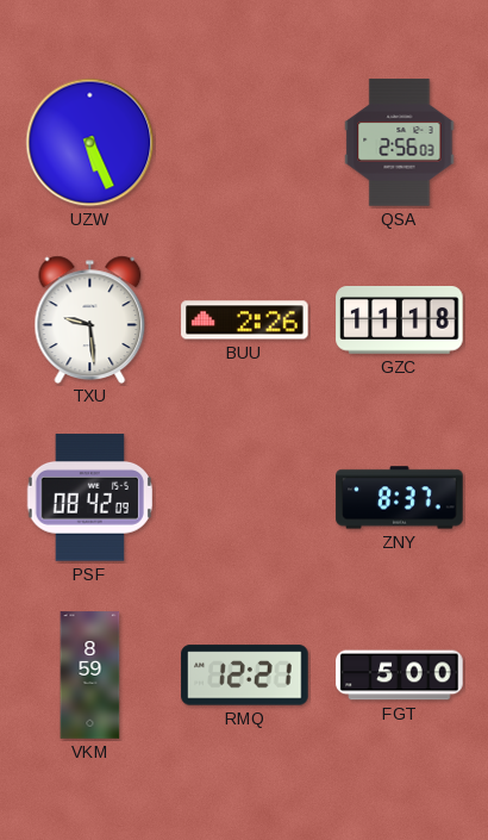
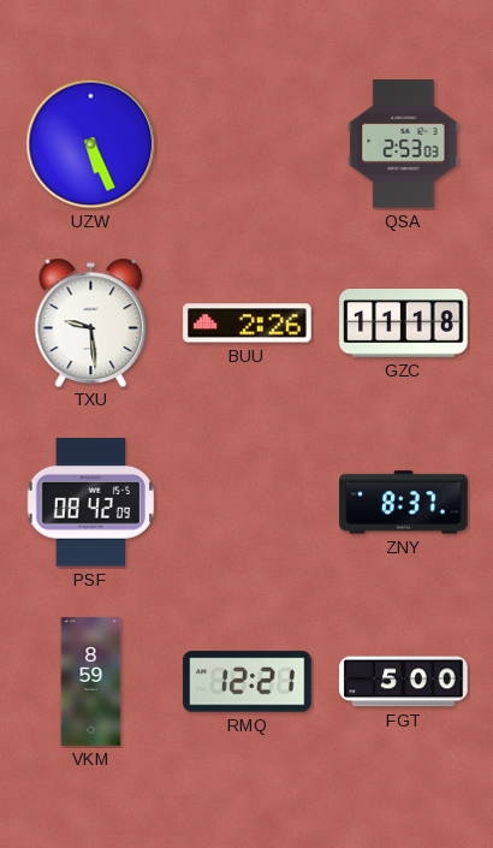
QSA: 2:56 -> 2:53 (404, 144)
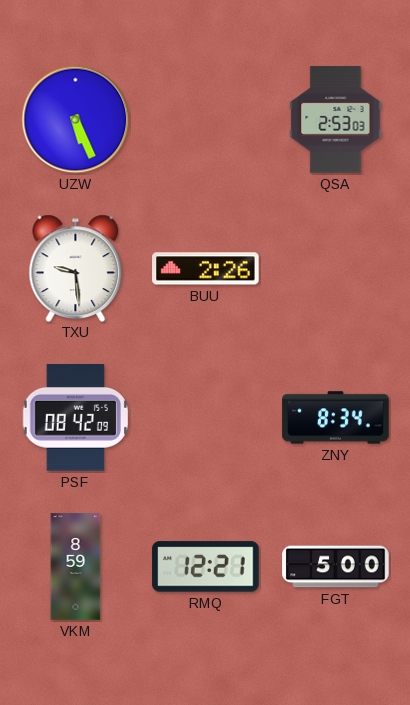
GZC: 11:18 -> none (404, 324)
ZNY: 8:37 -> 8:34 (336, 418)
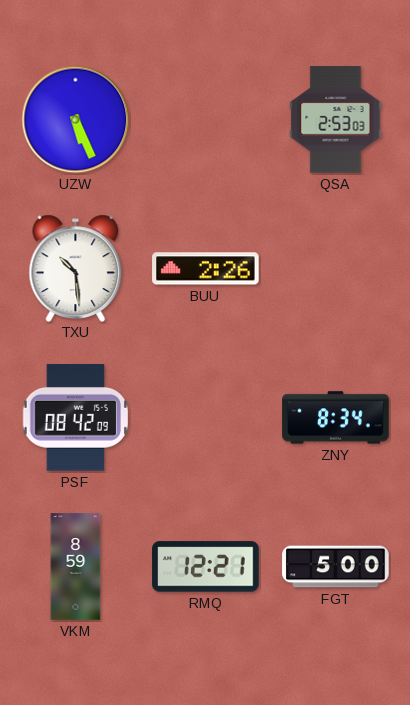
TXU: 9:29 -> 10:29 (76, 268)
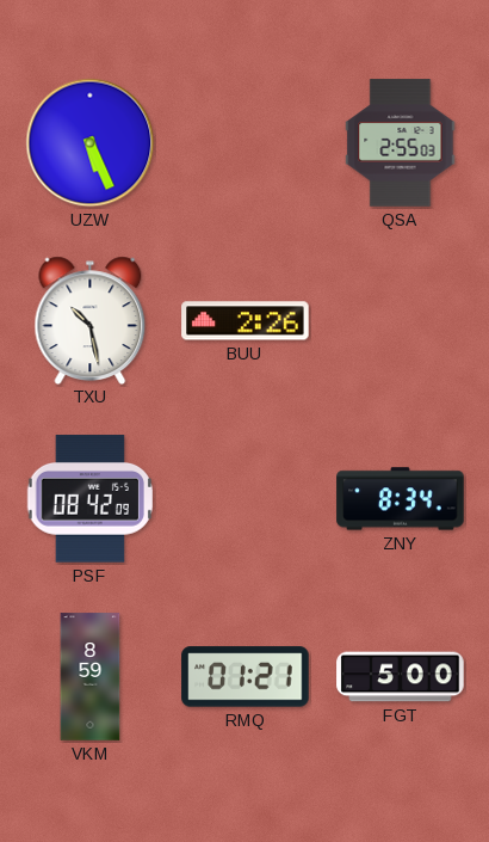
QSA: 2:53 -> 2:55 (401, 143)
TXU: 10:29 -> 10:28 (91, 320)
RMQ: 12:21 -> 01:21 (246, 677)
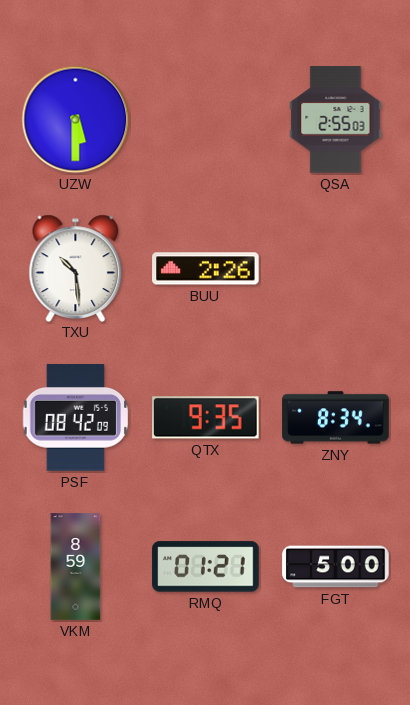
UZW: 5:26 -> 5:30 (76, 120)
TXU: 10:28 -> 10:29 (76, 268)
QTX: none -> 9:35 (206, 418)
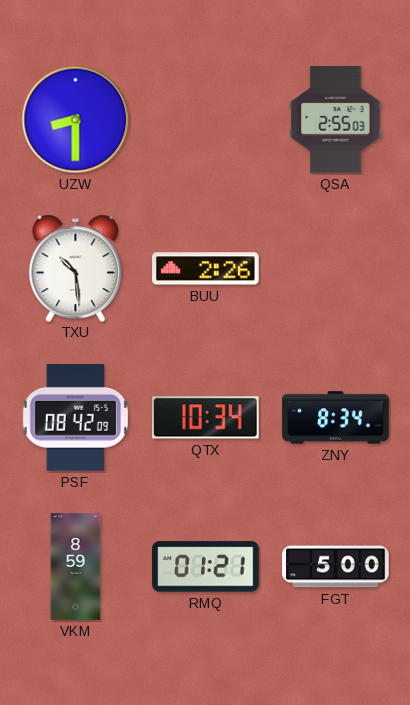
UZW: 5:30 -> 8:30 (76, 120)
QTX: 9:35 -> 10:34 (206, 418)
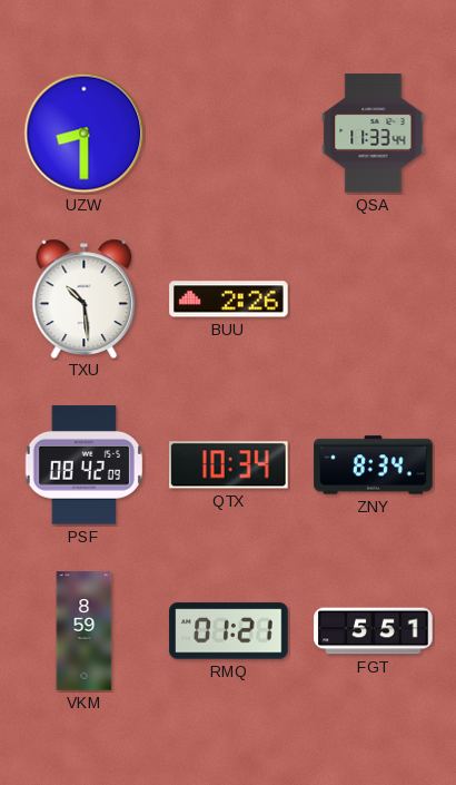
QSA: 2:55 -> 11:33 (374, 134)
FGT: 5:00 -> 5:51 (374, 631)
